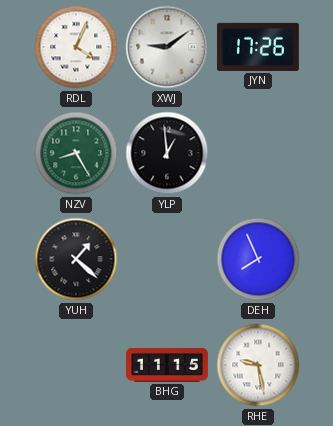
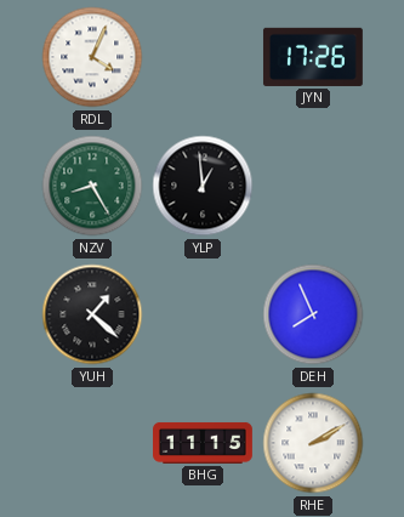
XWJ: 9:09 -> none (167, 47)
RHE: 9:28 -> 2:10 (313, 443)
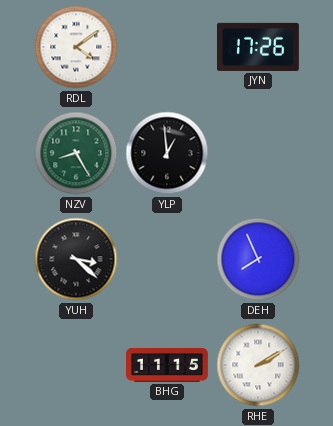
RDL: 4:04 -> 4:09 (76, 47)
YUH: 1:22 -> 3:22 (76, 259)
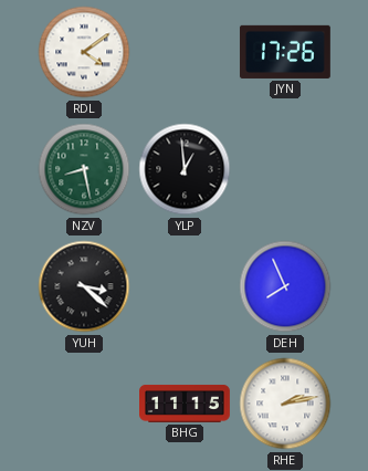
NZV: 8:25 -> 8:28 (84, 169)
RHE: 2:10 -> 2:13 (285, 404)
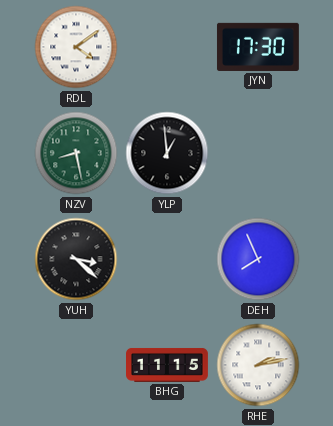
JYN: 17:26 -> 17:30 (258, 47)
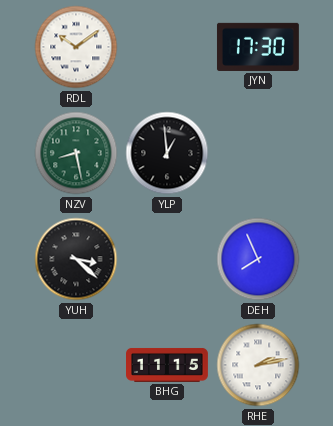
RDL: 4:09 -> 10:09 (76, 47)
